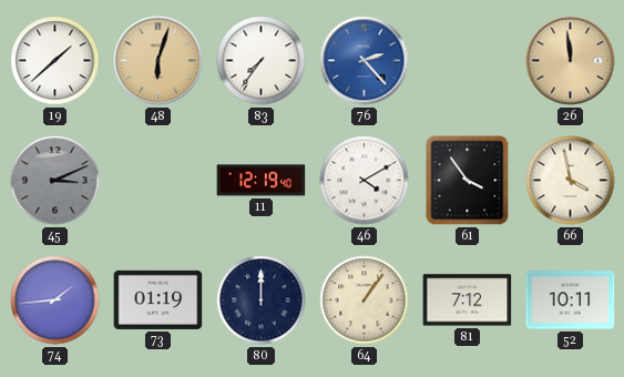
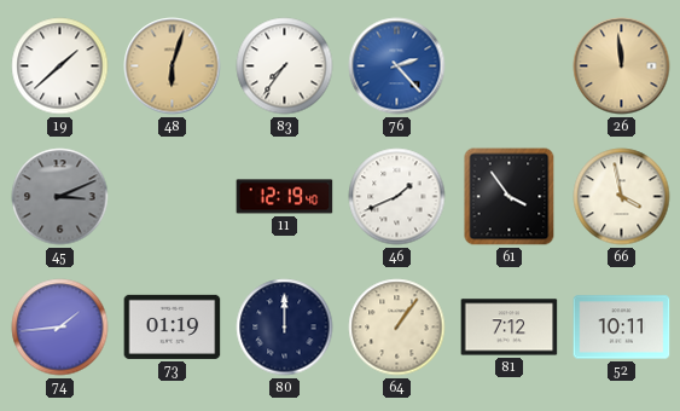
46: 4:10 -> 1:41 (397, 197)
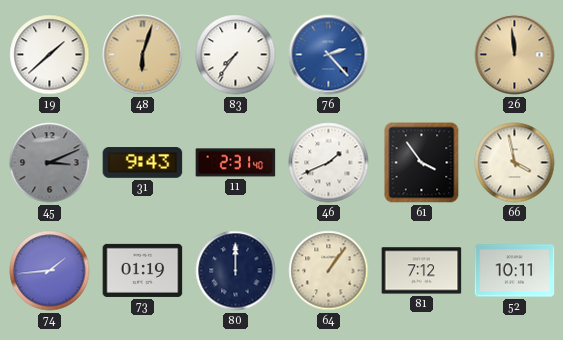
31: none -> 9:43 (143, 163)
11: 12:19 -> 2:31 (236, 163)
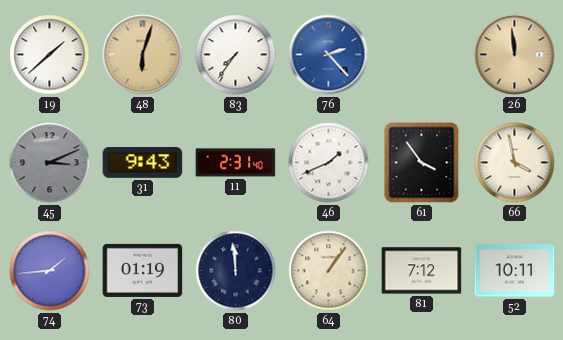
80: 12:00 -> 11:59 (236, 271)
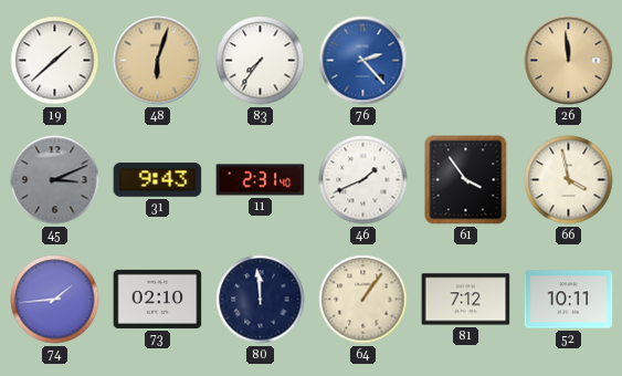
73: 01:19 -> 02:10 (158, 299)
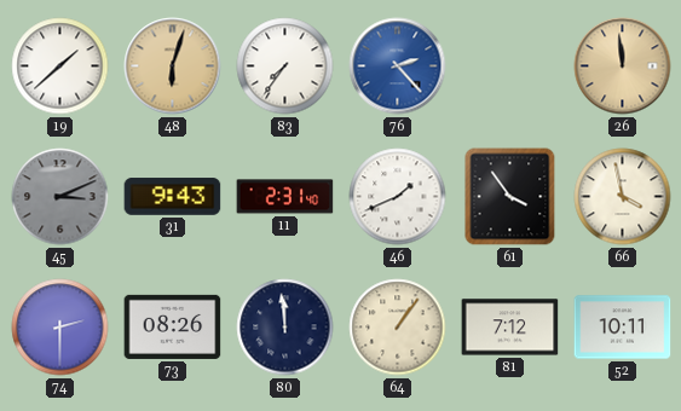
74: 1:44 -> 2:30 (60, 328)
73: 02:10 -> 08:26 (173, 326)
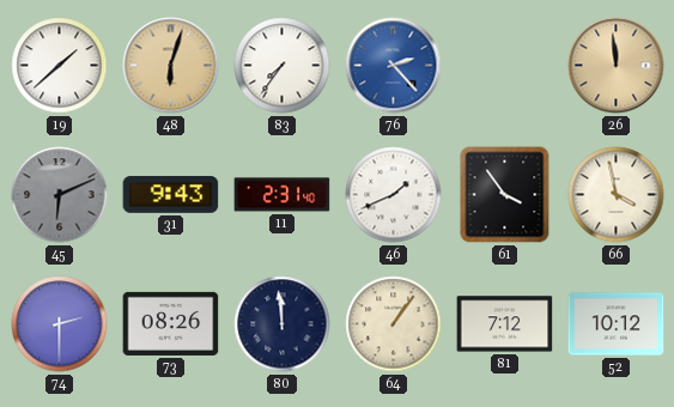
45: 3:11 -> 6:11 (60, 195)
52: 10:11 -> 10:12 (617, 324)
